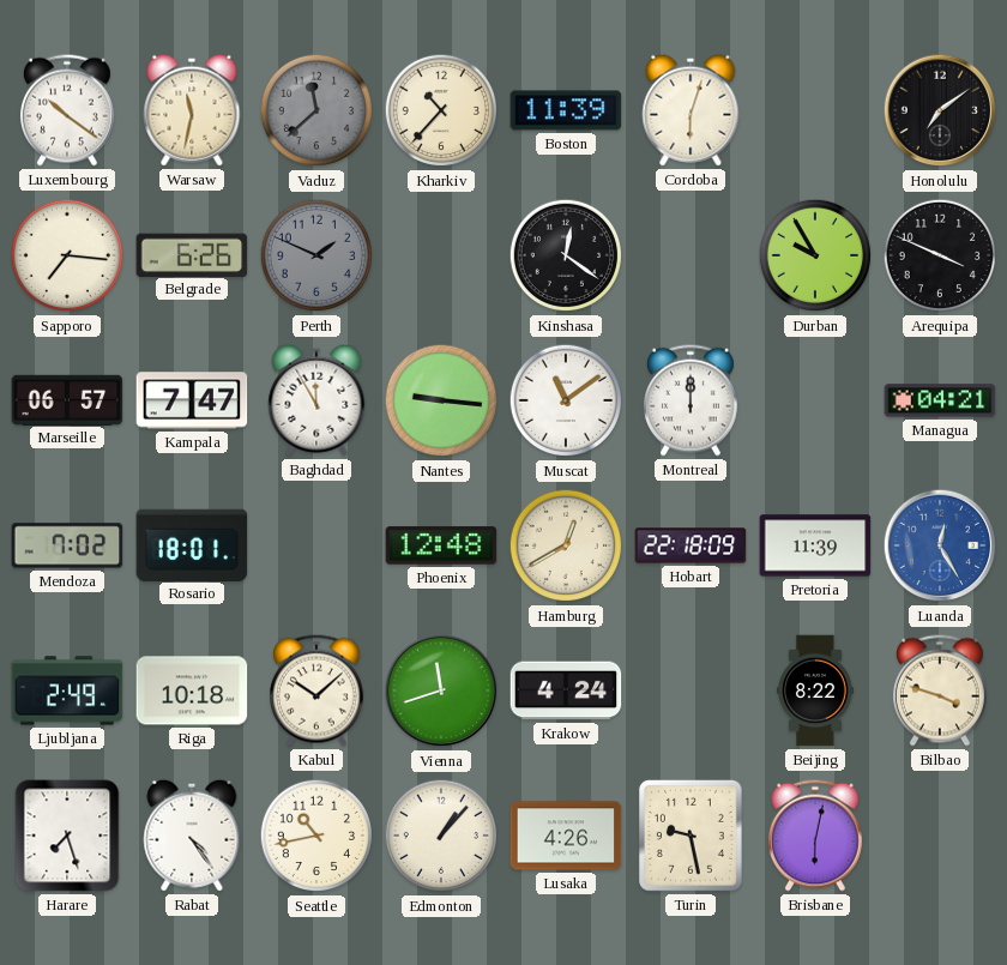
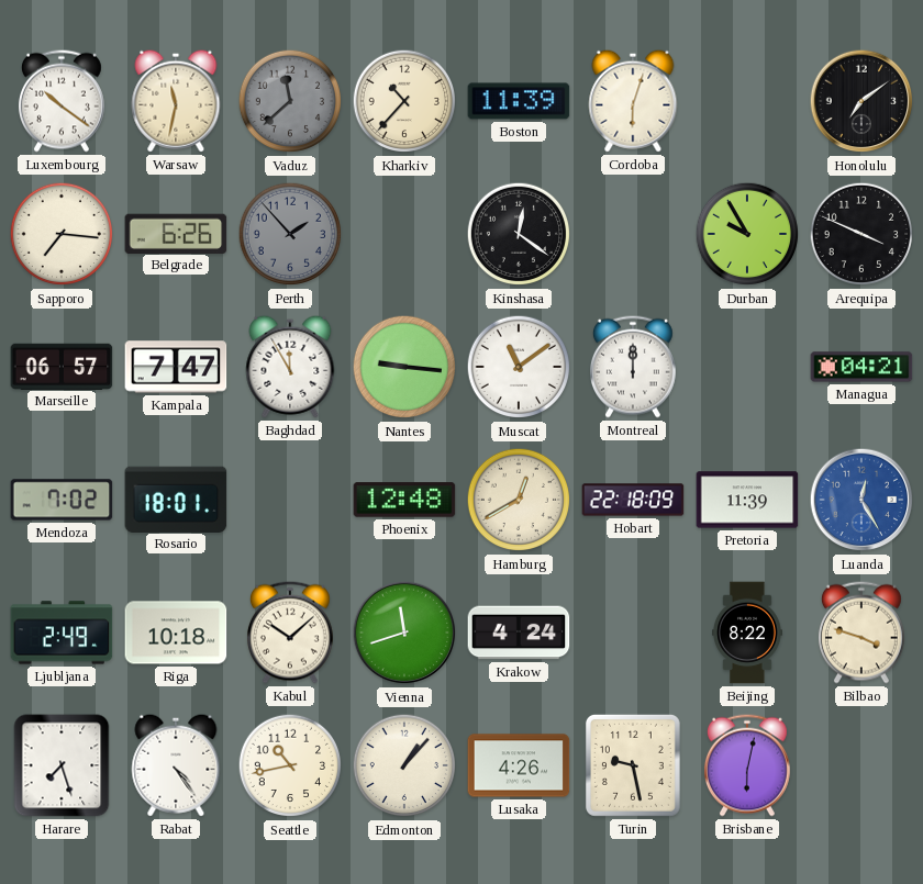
Perth: 1:49 -> 1:53 (290, 234)
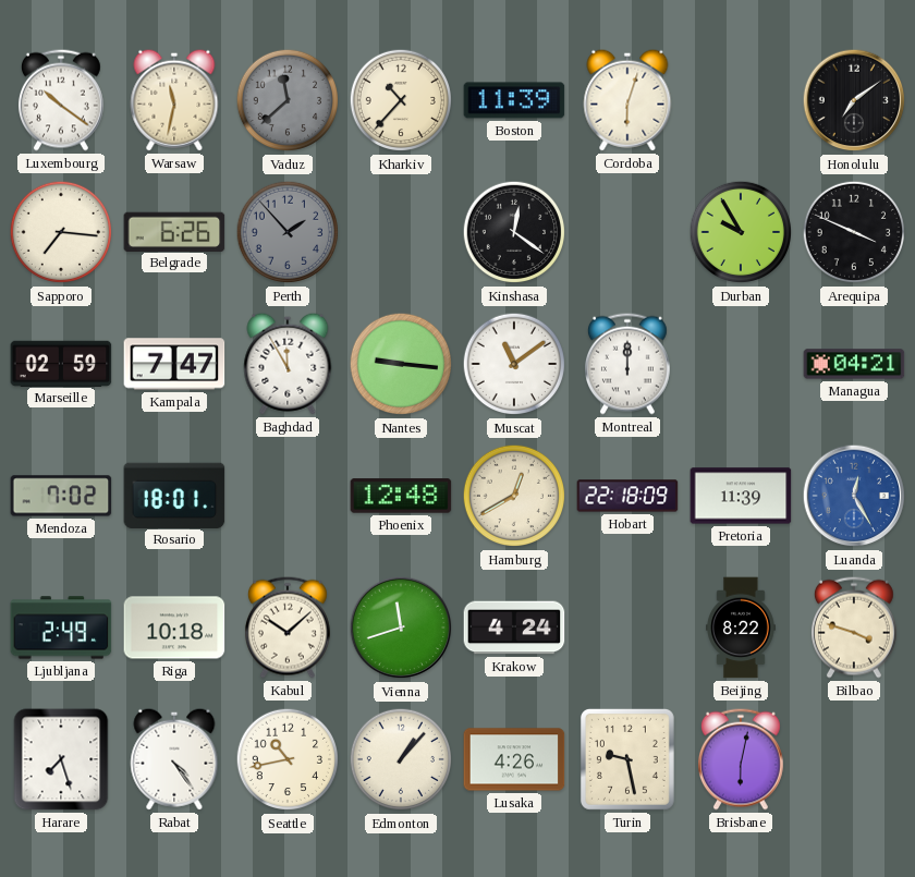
Marseille: 06:57 -> 02:59 (61, 363)
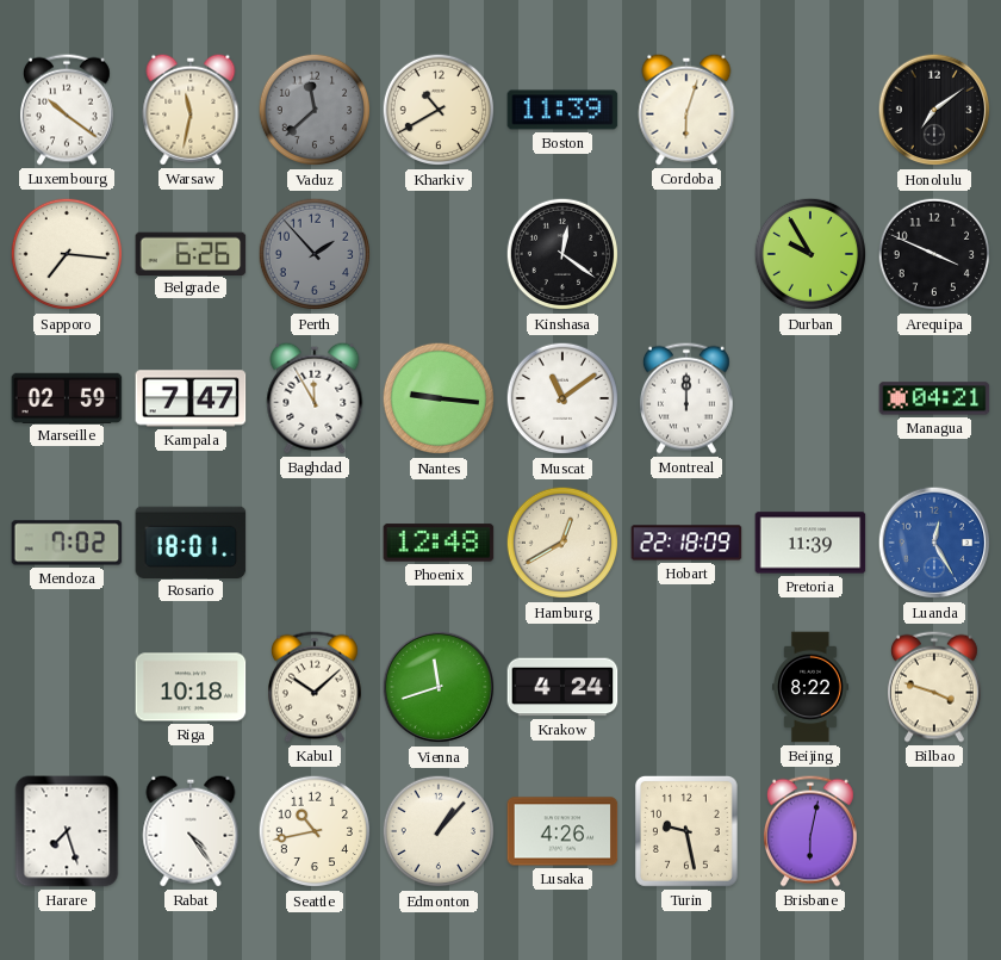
Kharkiv: 10:37 -> 10:40 (439, 110)
Ljubljana: 2:49 -> none (61, 628)
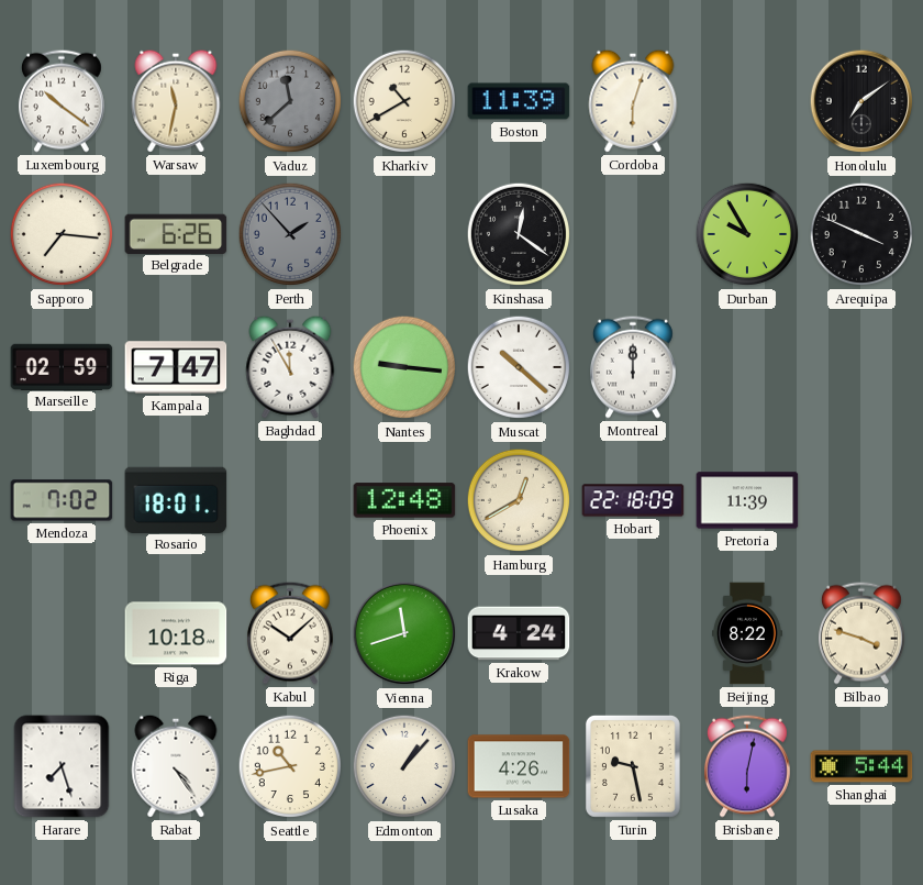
Muscat: 11:09 -> 10:22 (519, 367)
Managua: 04:21 -> none (934, 398)
Luanda: 12:25 -> none (934, 543)
Shanghai: none -> 5:44 (861, 766)
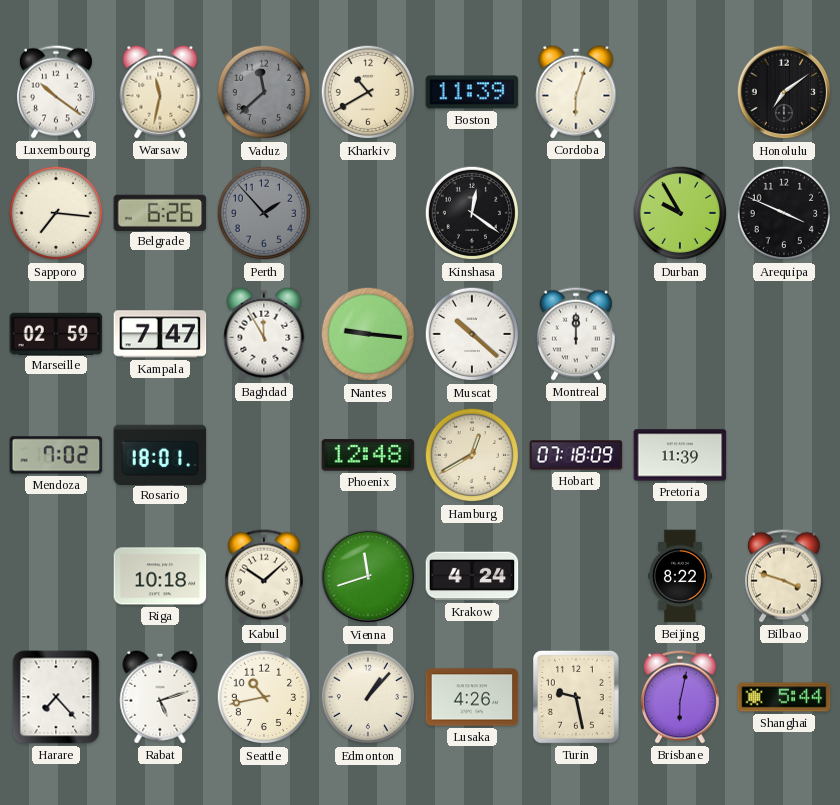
Hobart: 22:18 -> 07:18 (576, 455)
Harare: 7:27 -> 7:23 (56, 697)
Rabat: 4:24 -> 5:12 (160, 697)
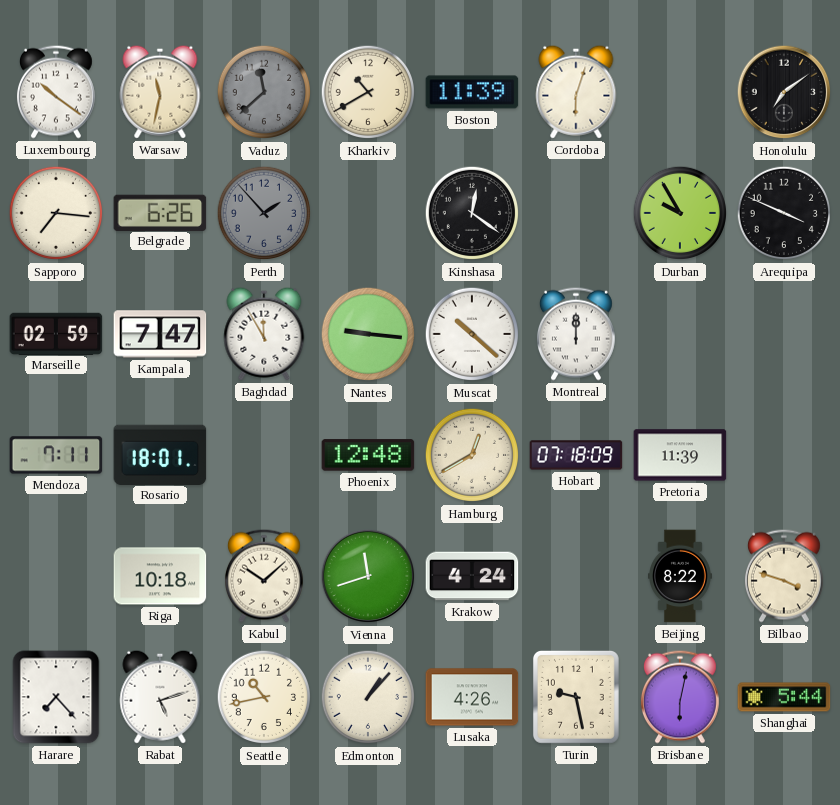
Mendoza: 7:02 -> 7:11 (56, 455)
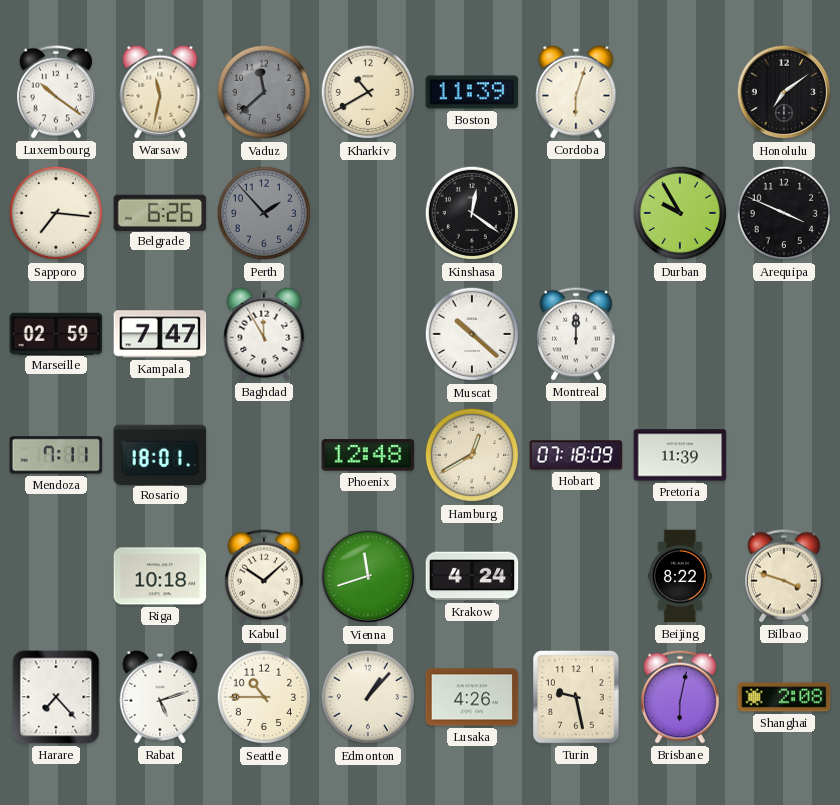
Nantes: 9:16 -> none (368, 334)
Seattle: 10:43 -> 10:45 (264, 697)
Shanghai: 5:44 -> 2:08 (784, 697)
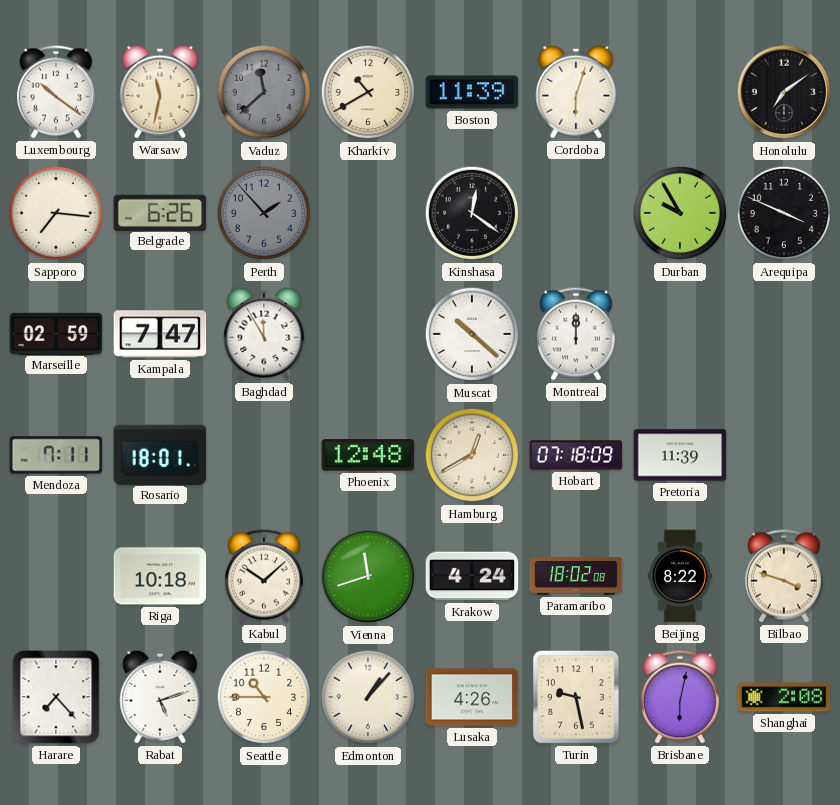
Paramaribo: none -> 18:02 (576, 576)
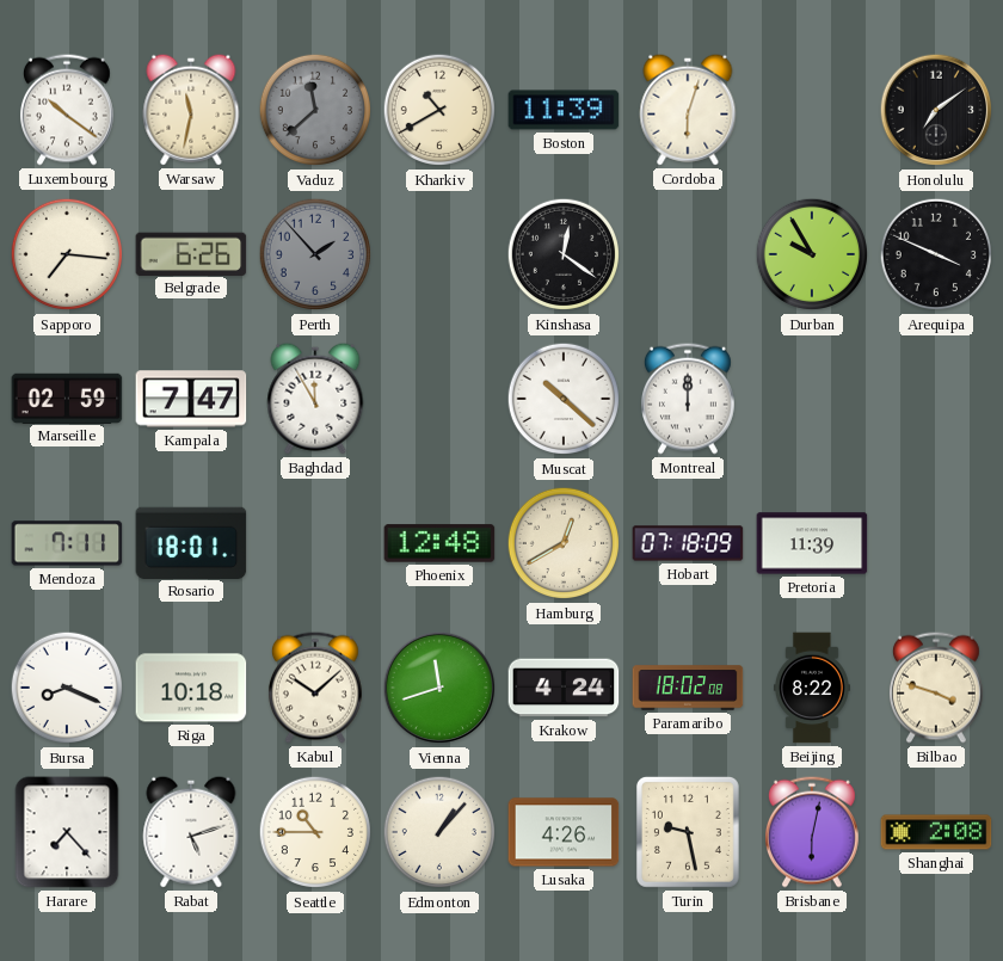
Bursa: none -> 8:19 (67, 688)
